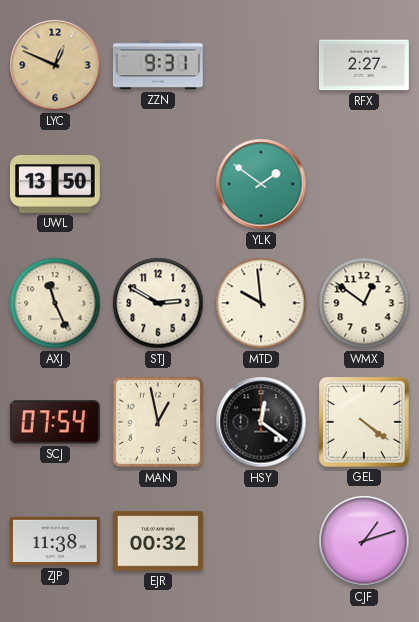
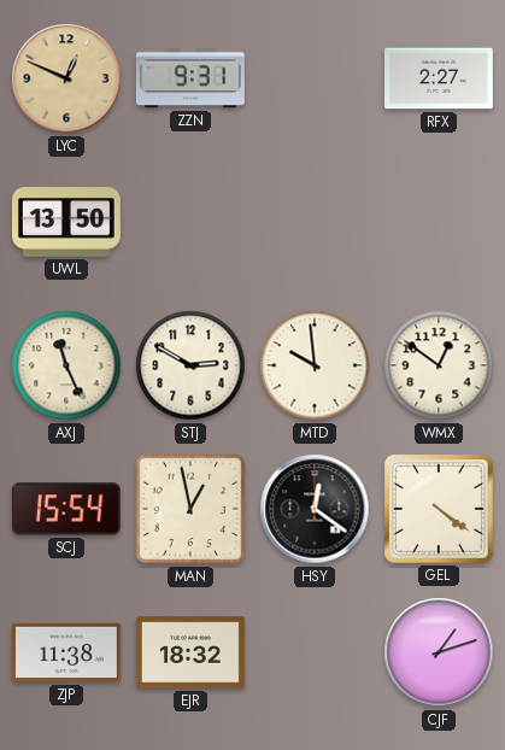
YLK: 1:51 -> none (261, 184)
SCJ: 07:54 -> 15:54 (66, 509)
EJR: 00:32 -> 18:32 (190, 652)
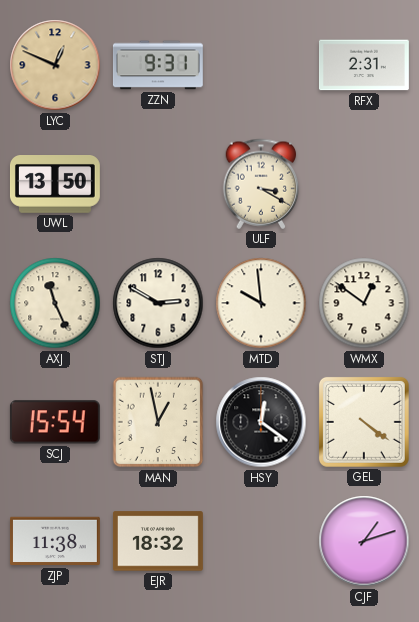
RFX: 2:27 -> 2:31 (364, 65)
ULF: none -> 3:20 (261, 184)
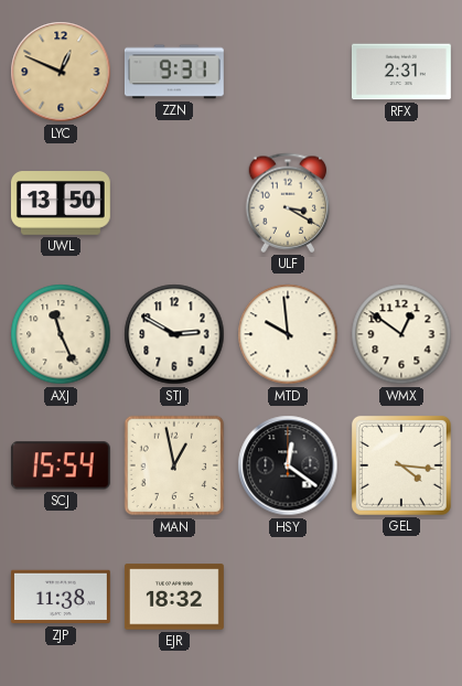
GEL: 4:21 -> 4:16 (401, 465)
CJF: 1:12 -> none (364, 541)
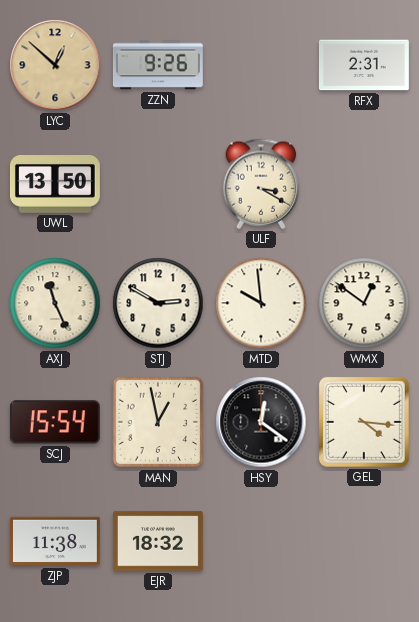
LYC: 12:49 -> 12:52 (55, 65)
ZZN: 9:31 -> 9:26 (158, 65)
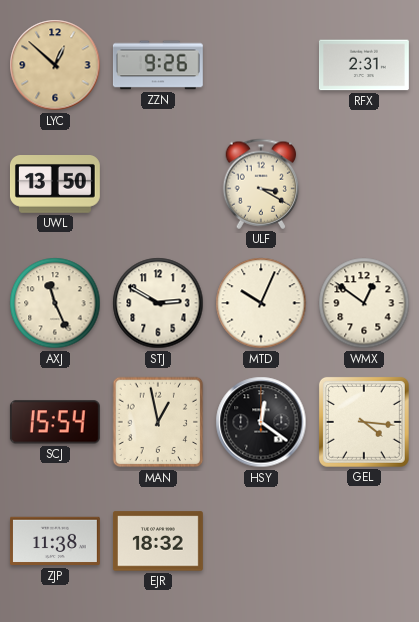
MTD: 9:59 -> 10:04 (261, 303)
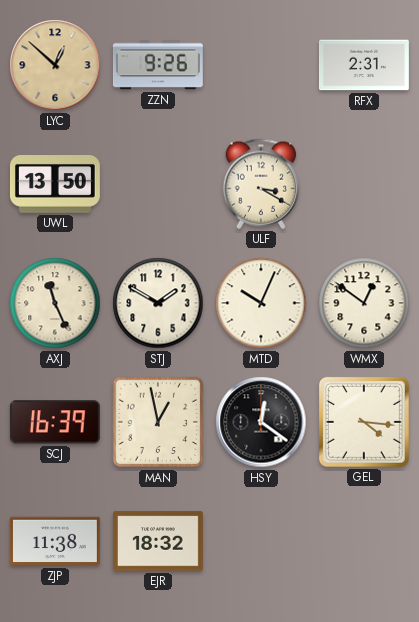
STJ: 2:50 -> 1:50 (158, 303)
SCJ: 15:54 -> 16:39 (55, 422)
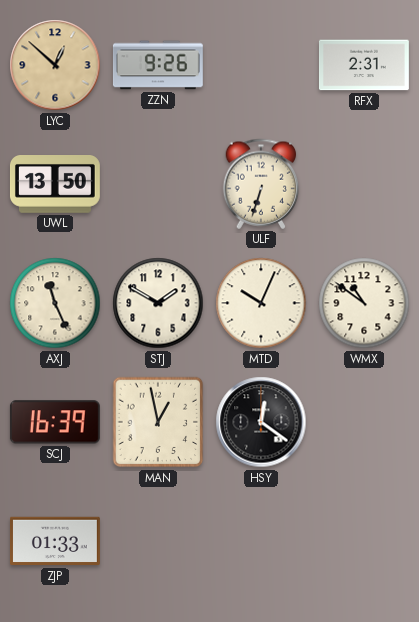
ULF: 3:20 -> 6:33 (261, 184)
WMX: 12:51 -> 10:51 (364, 303)
GEL: 4:16 -> none (364, 422)
ZJP: 11:38 -> 01:33 (55, 541)
EJR: 18:32 -> none (158, 541)
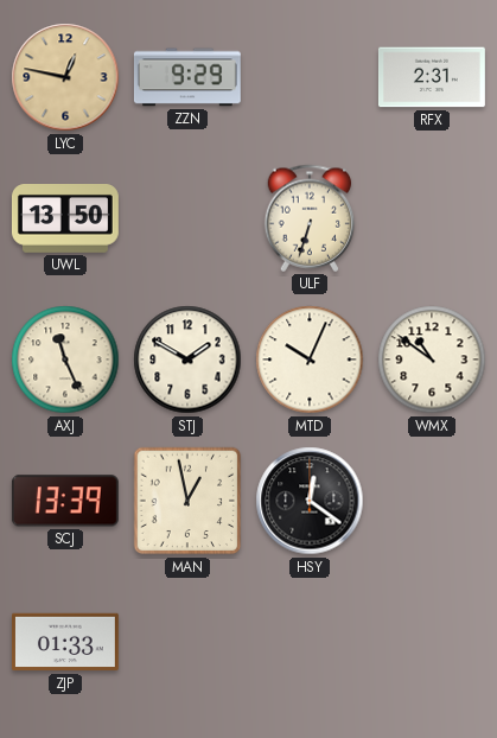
LYC: 12:52 -> 12:47 (65, 77)
ZZN: 9:26 -> 9:29 (187, 77)
SCJ: 16:39 -> 13:39 (65, 501)
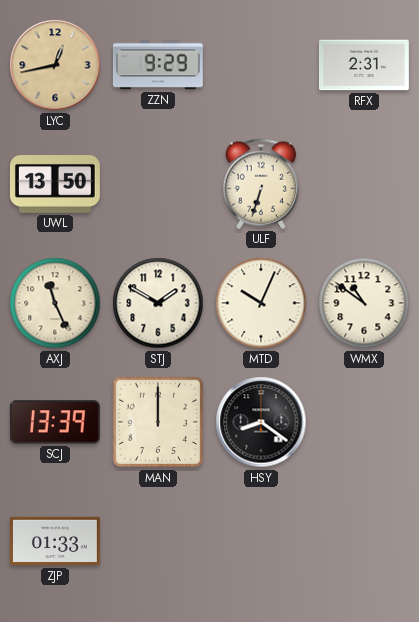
LYC: 12:47 -> 12:43 (55, 65)
MAN: 12:58 -> 12:00 (158, 422)
HSY: 12:21 -> 8:21 (261, 422)
